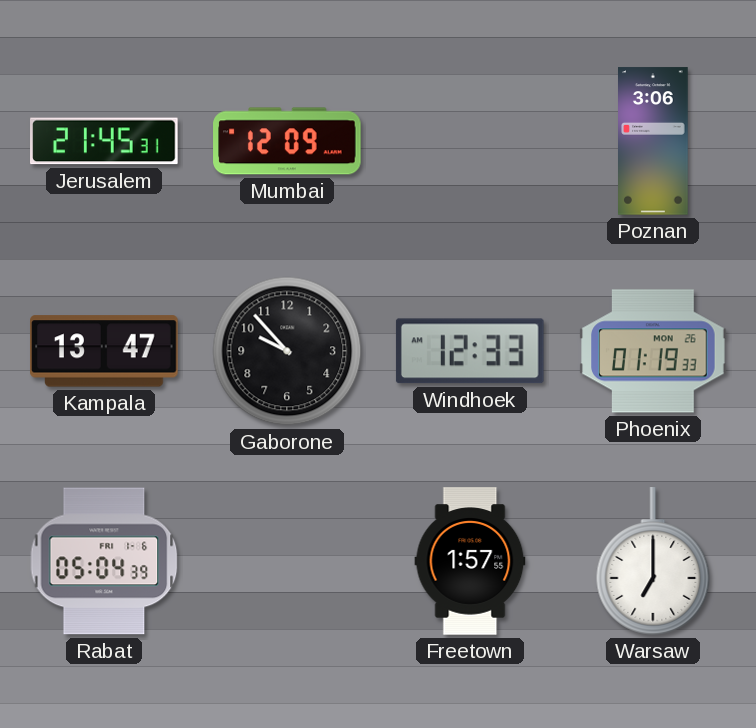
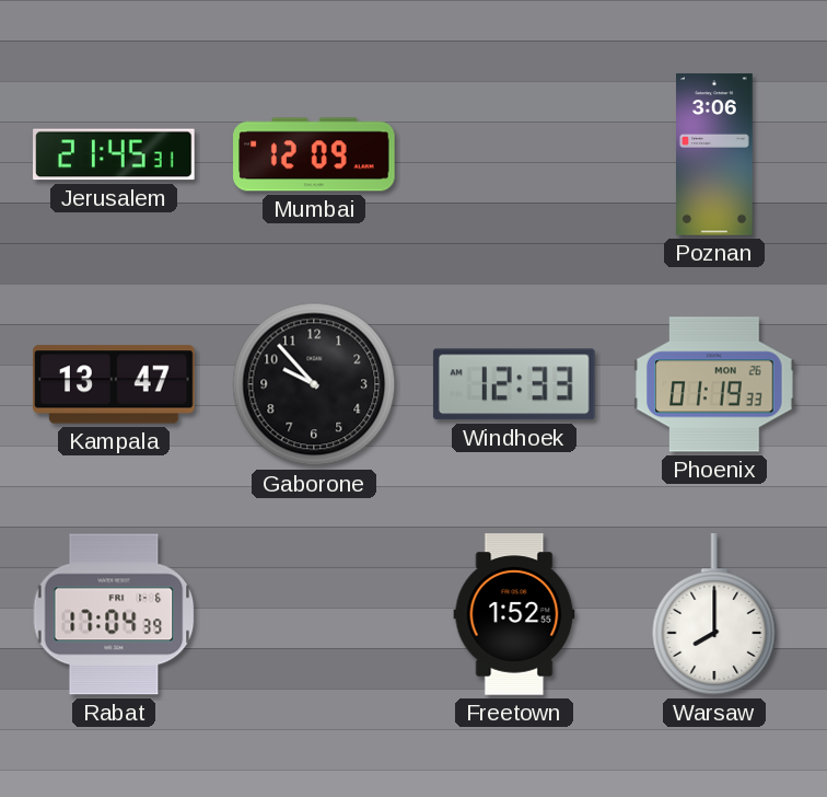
Rabat: 05:04 -> 17:04 (114, 614)
Freetown: 1:57 -> 1:52 (514, 614)
Warsaw: 7:00 -> 8:00 (714, 614)
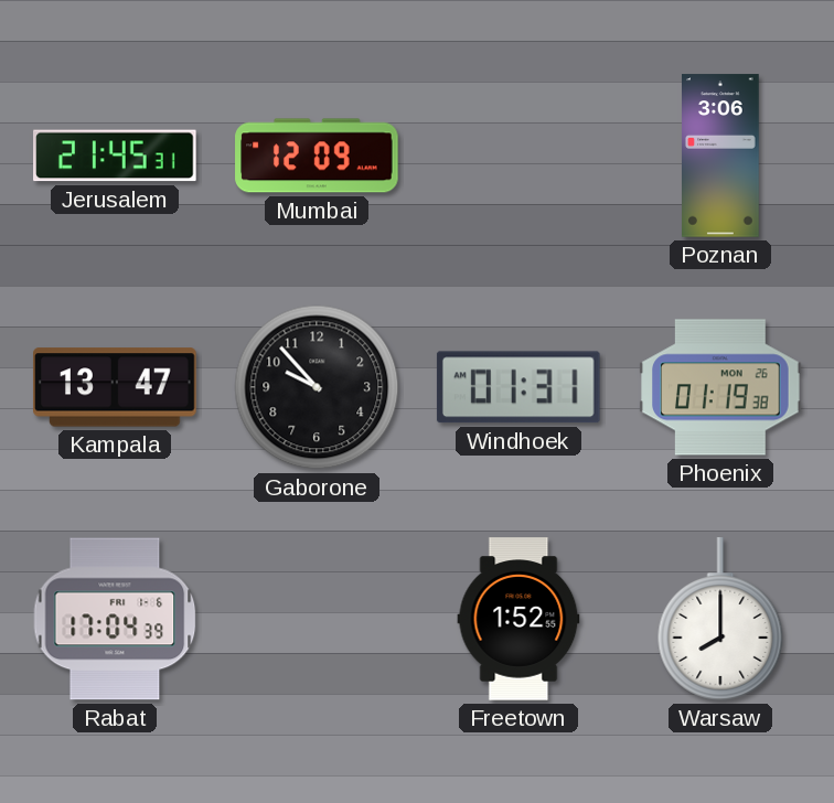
Windhoek: 12:33 -> 01:31 (518, 387)
Phoenix: 01:19:33 -> 01:19:38 (720, 387)
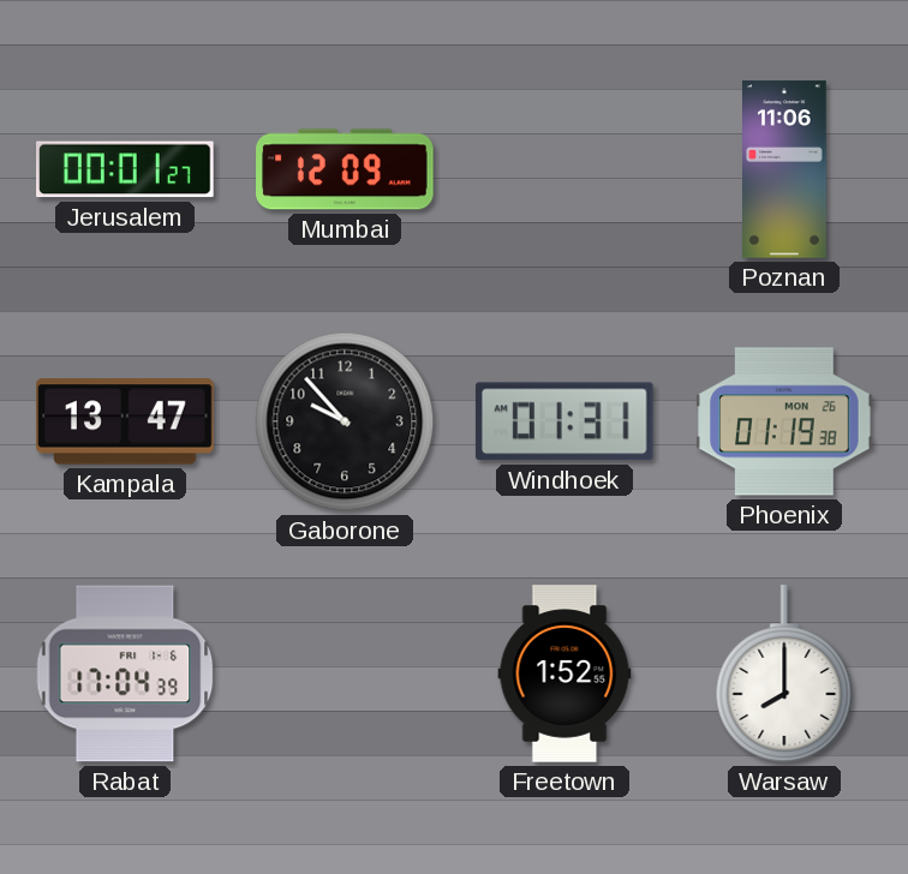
Jerusalem: 21:45 -> 00:01 (125, 169)
Poznan: 3:06 -> 11:06 (784, 169)
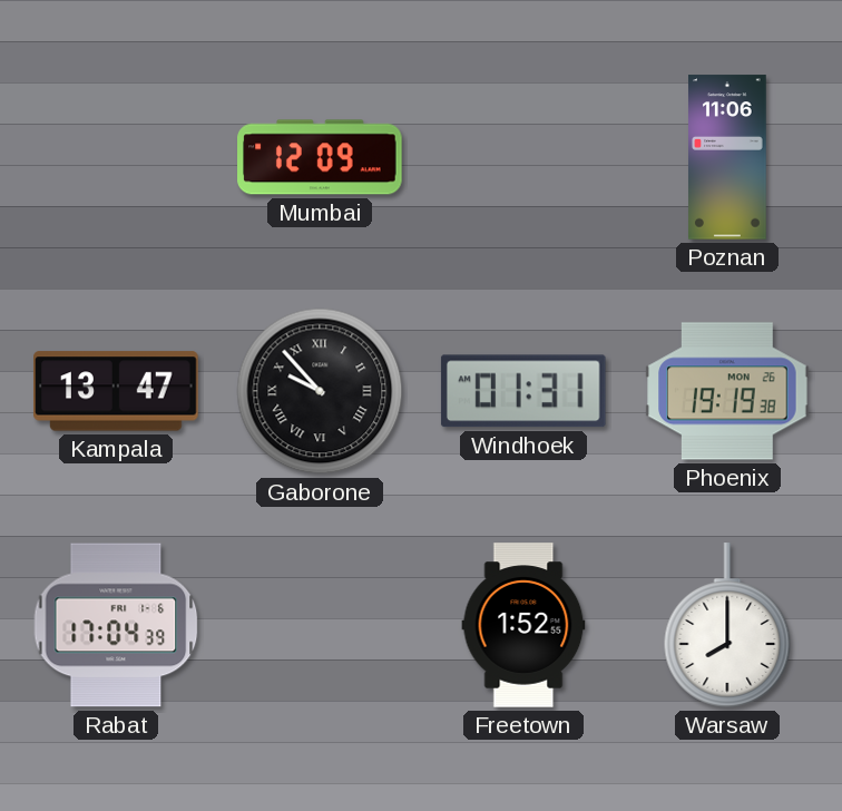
Jerusalem: 00:01 -> none (125, 169)
Gaborone numerals: Arabic -> Roman (320, 391)
Phoenix: 01:19 -> 19:19 (727, 391)
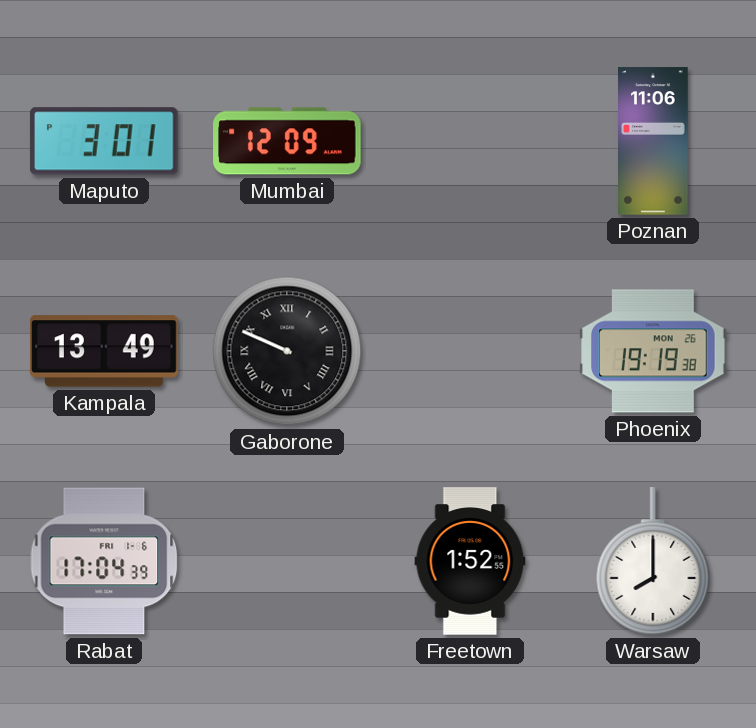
Maputo: none -> 3:01 (104, 141)
Kampala: 13:47 -> 13:49 (104, 351)
Gaborone: 9:53 -> 9:49 (287, 351)
Windhoek: 01:31 -> none (523, 391)
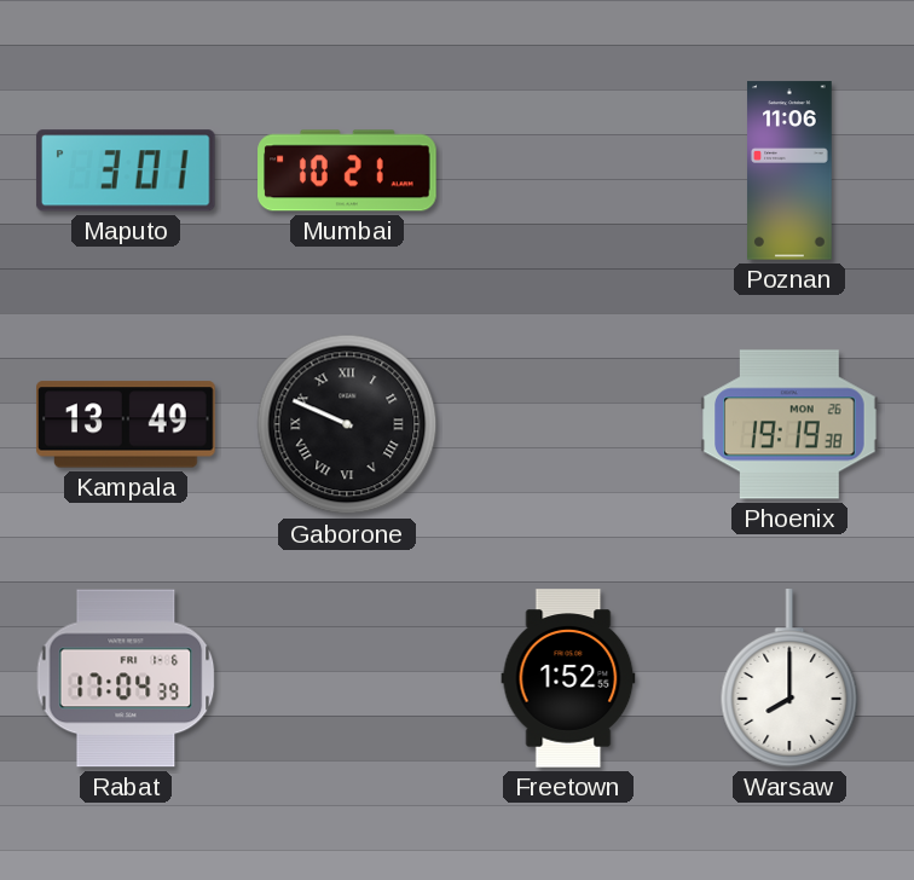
Mumbai: 12:09 -> 10:21 (347, 170)
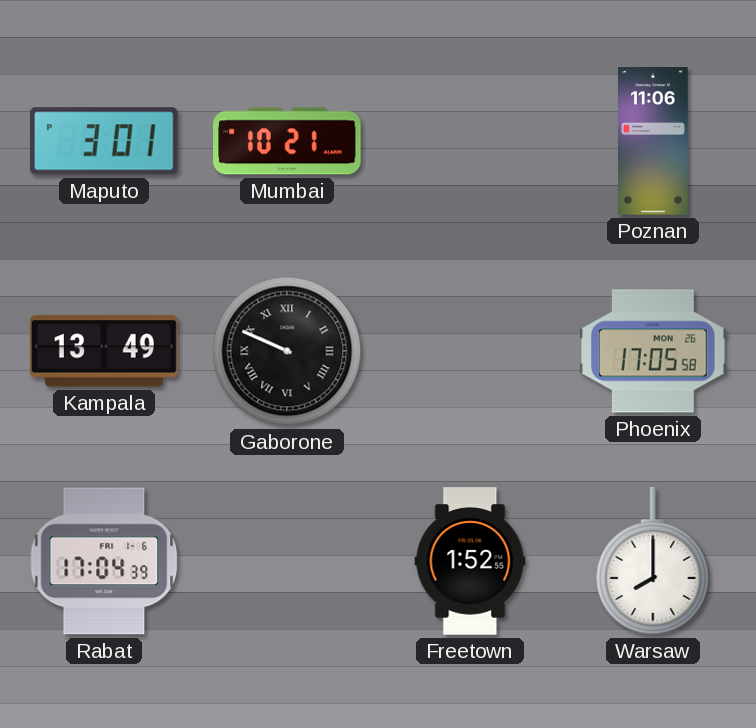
Phoenix: 19:19 -> 17:05 (653, 351)
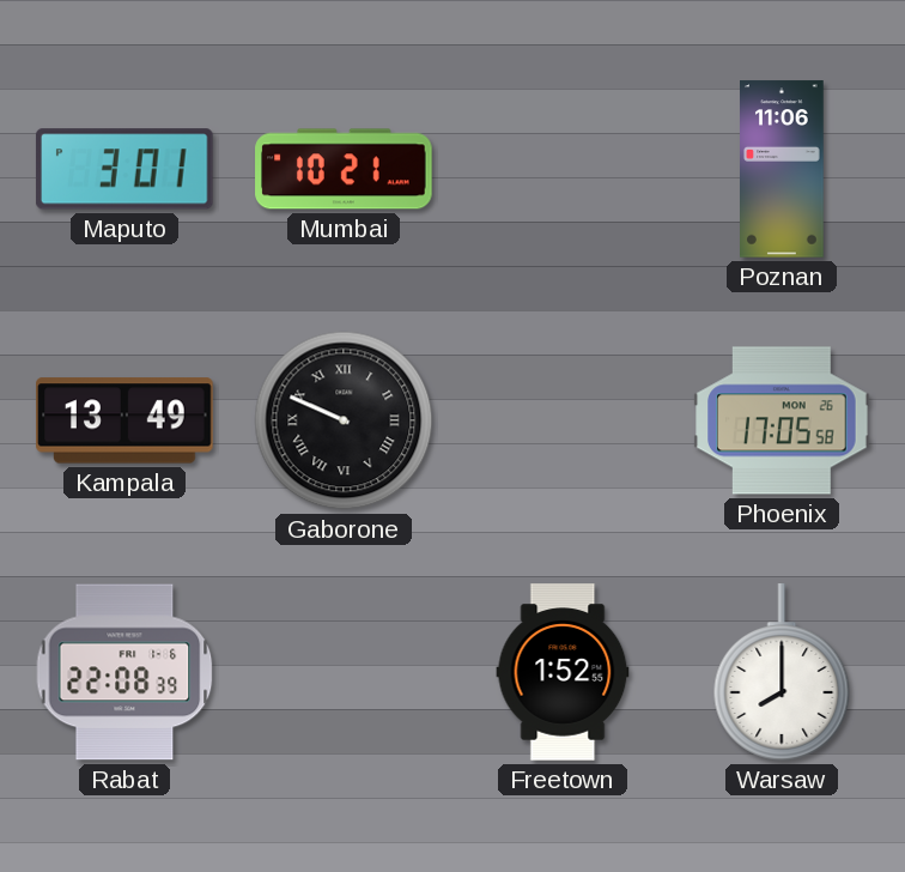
Rabat: 17:04 -> 22:08 (124, 672)
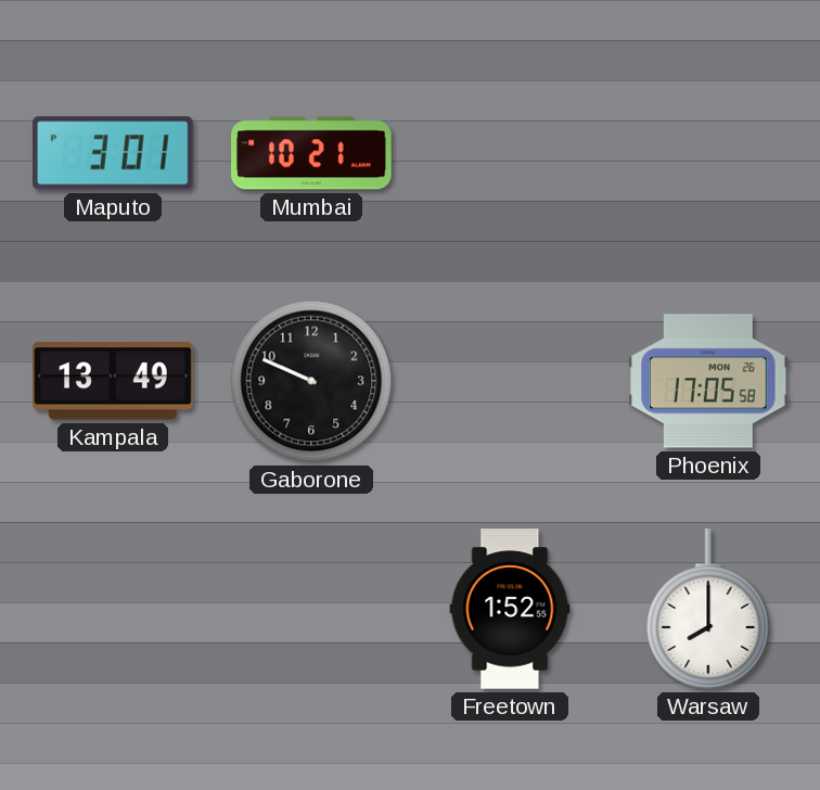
Poznan: 11:06 -> none (782, 169)
Gaborone numerals: Roman -> Arabic (311, 381)
Rabat: 22:08 -> none (124, 672)
